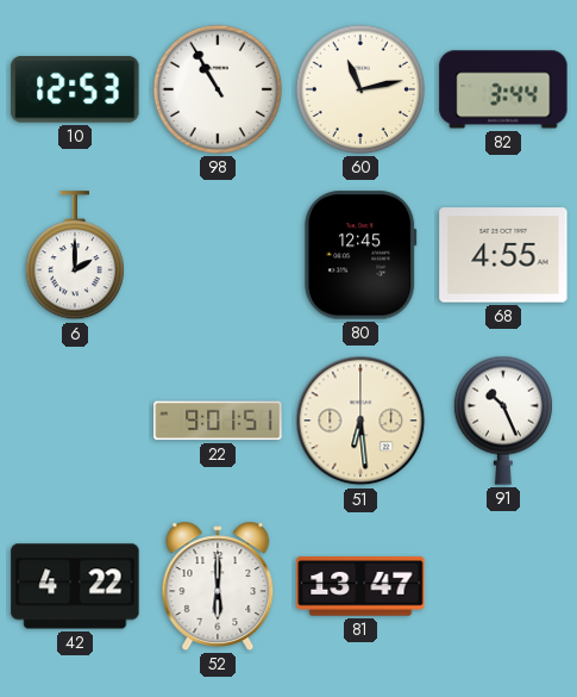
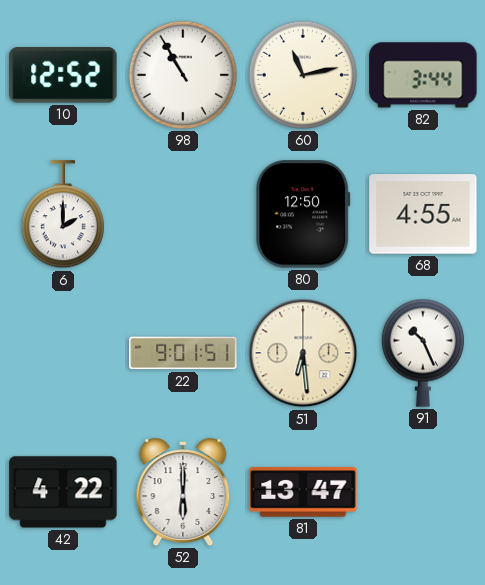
10: 12:53 -> 12:52 (63, 75)
80: 12:45 -> 12:50 (303, 214)
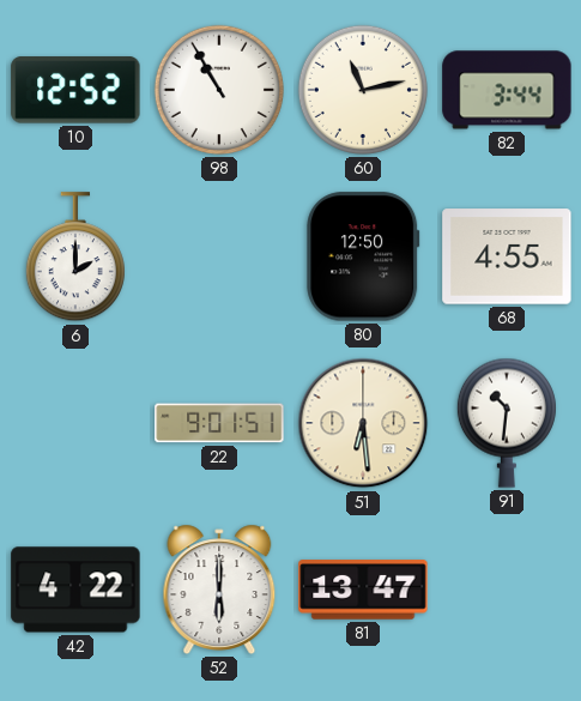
91: 10:26 -> 10:31 (507, 423)
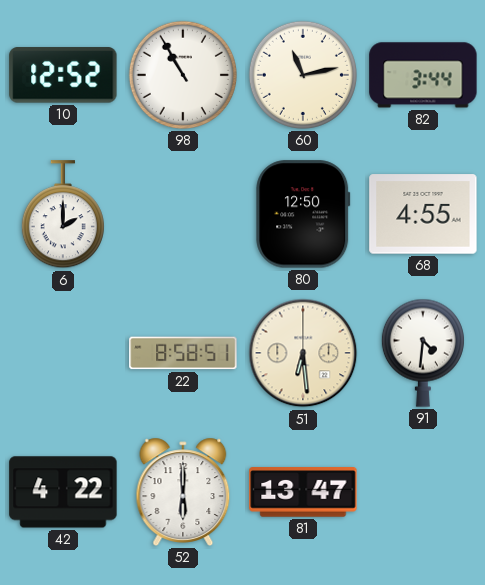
22: 9:01 -> 8:58 (183, 353)
91: 10:31 -> 4:31 (423, 353)
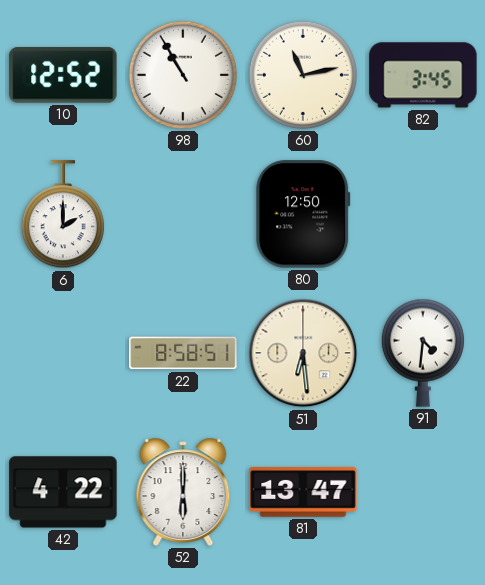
82: 3:44 -> 3:45 (423, 75)
68: 4:55 -> none (423, 214)
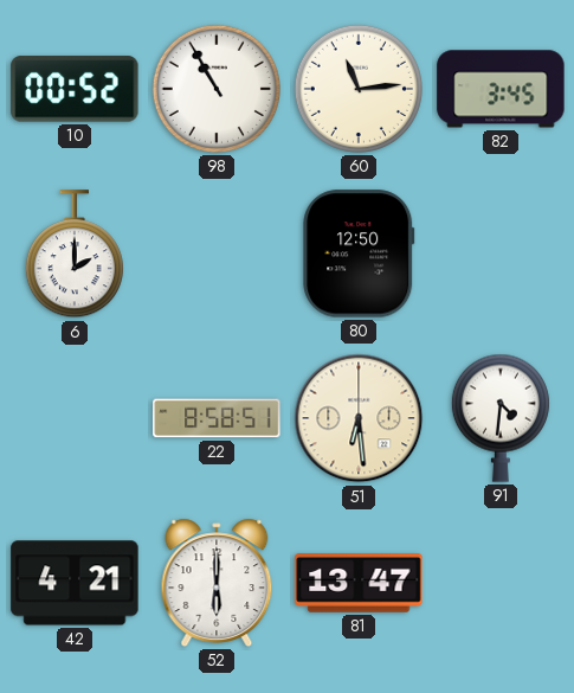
10: 12:52 -> 00:52 (75, 89)
60: 11:13 -> 11:14 (359, 89)
42: 4:22 -> 4:21 (75, 583)
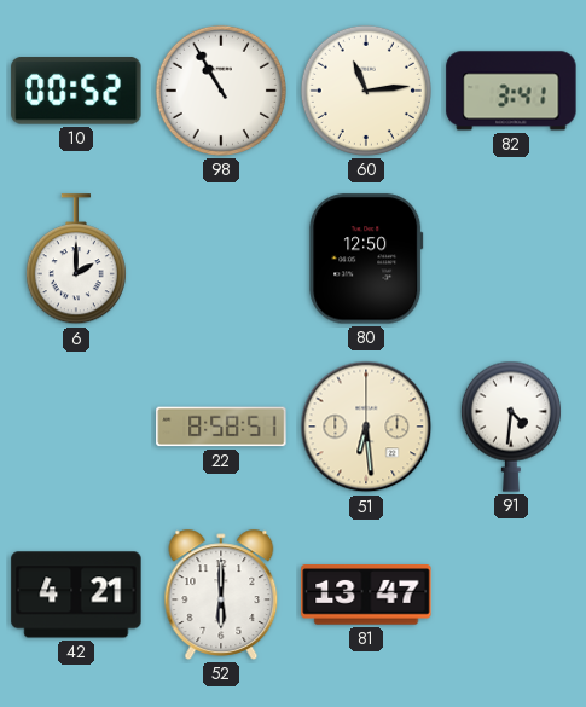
82: 3:45 -> 3:41 (511, 91)
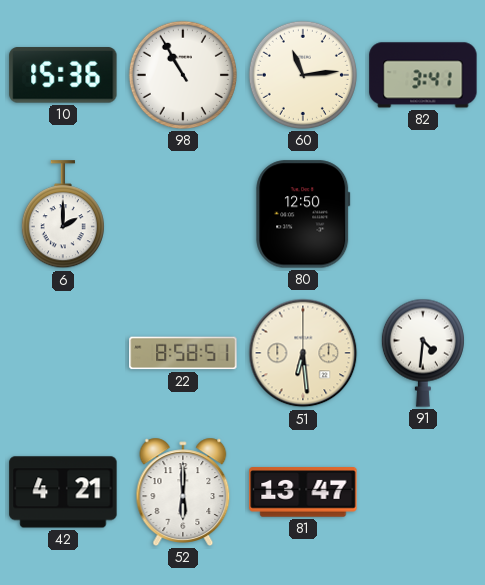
10: 00:52 -> 15:36 (63, 75)
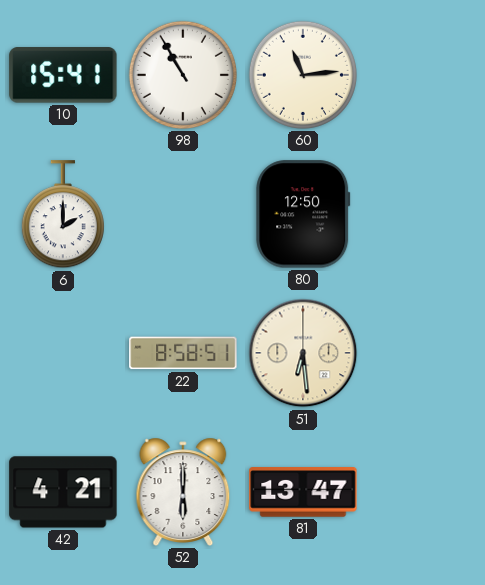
10: 15:36 -> 15:41 (63, 75)
82: 3:41 -> none (423, 75)
91: 4:31 -> none (423, 353)
